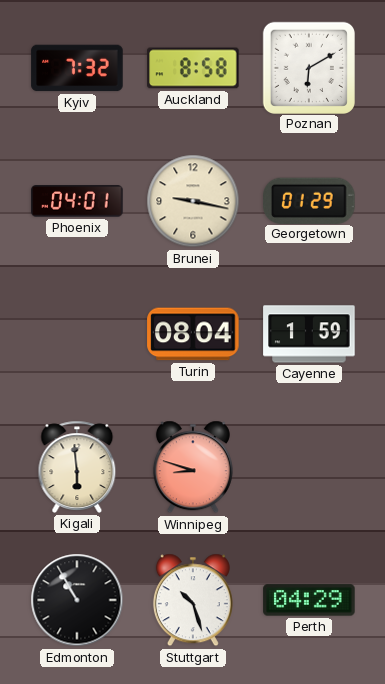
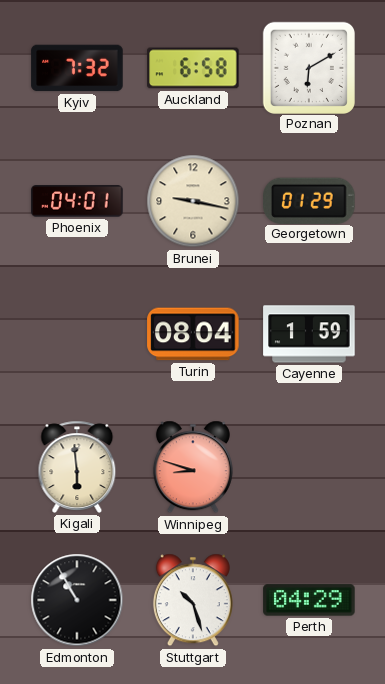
Auckland: 8:58 -> 6:58 (193, 68)
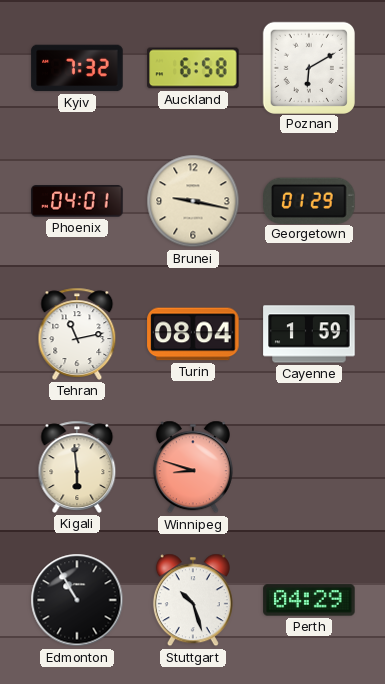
Tehran: none -> 11:13 (77, 334)
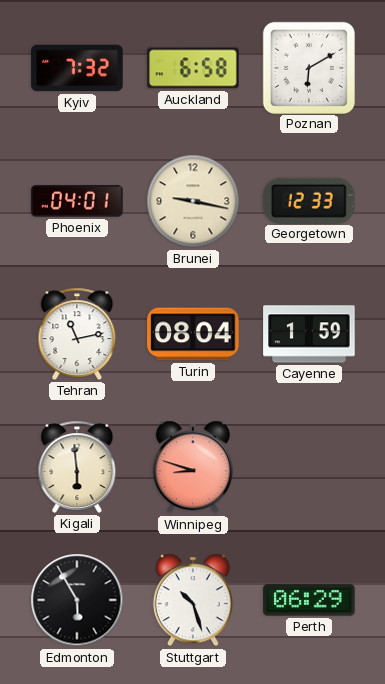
Georgetown: 01:29 -> 12:33 (309, 200)
Edmonton: 10:55 -> 5:55 (77, 600)
Perth: 04:29 -> 06:29 (309, 600)
